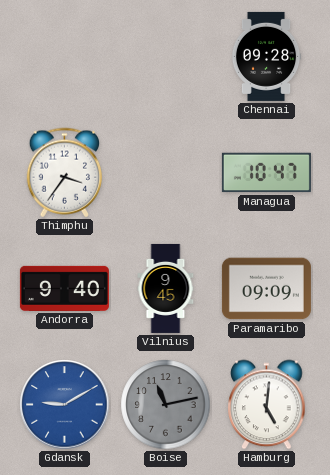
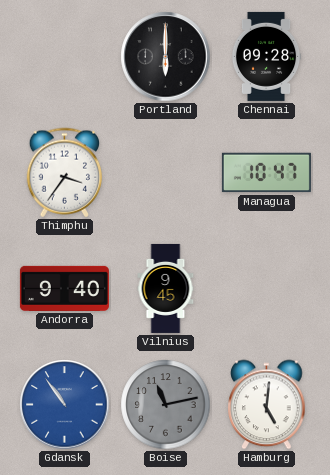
Portland: none -> 6:00 (166, 57)
Paramaribo: 09:09 -> none (266, 289)
Gdansk: 9:10 -> 10:54 (65, 405)
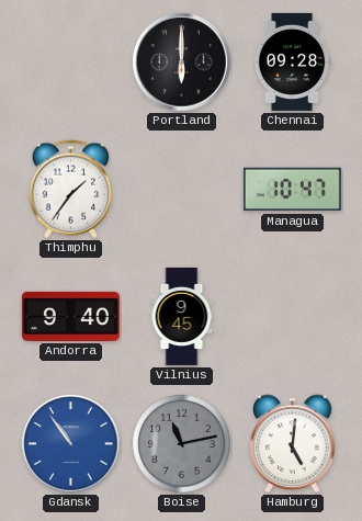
Thimphu: 3:36 -> 1:36 (70, 190)
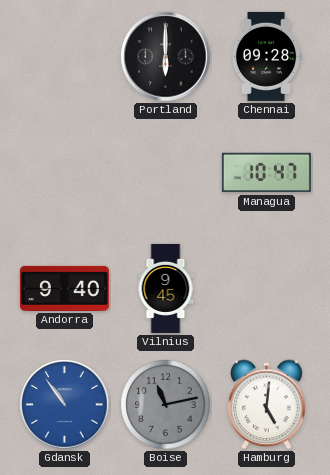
Thimphu: 1:36 -> none (70, 190)
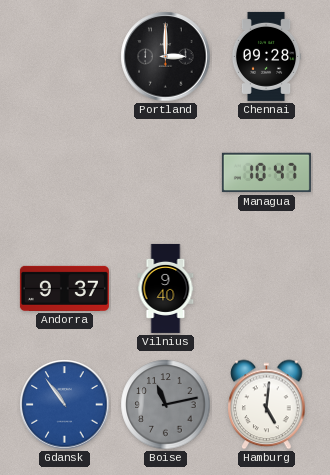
Portland: 6:00 -> 3:00 (166, 57)
Andorra: 9:40 -> 9:37 (64, 288)
Vilnius: 9:45 -> 9:40 (166, 288)
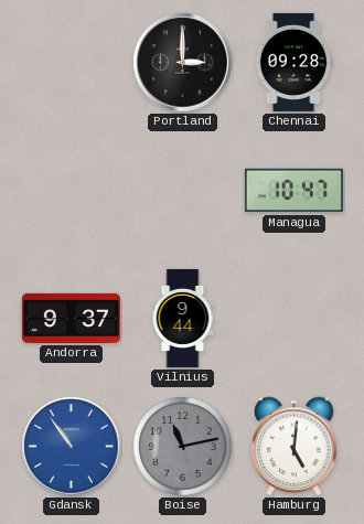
Vilnius: 9:40 -> 9:44 (183, 318)
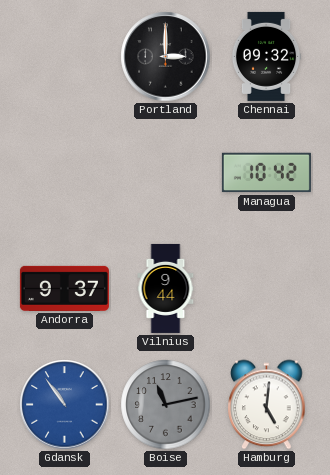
Chennai: 09:28 -> 09:32 (266, 56)
Managua: 10:47 -> 10:42 (266, 173)
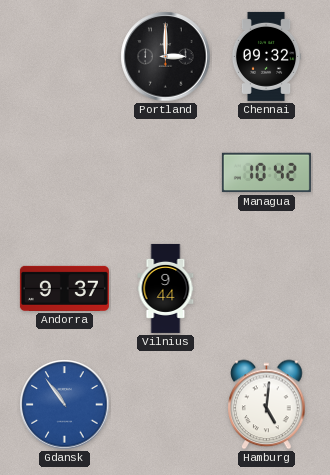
Boise: 11:13 -> none (166, 405)
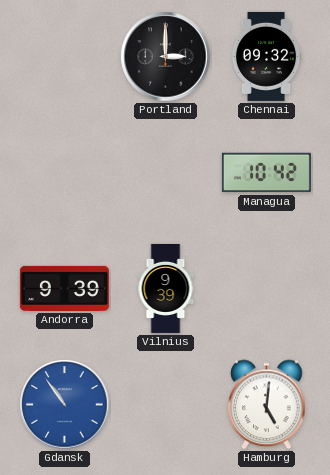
Andorra: 9:37 -> 9:39 (64, 288)
Vilnius: 9:44 -> 9:39 (166, 288)
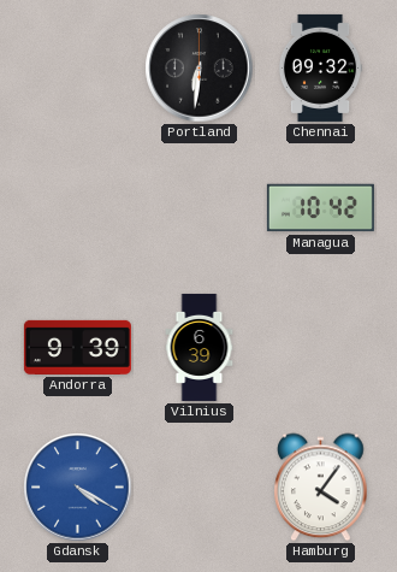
Portland: 3:00 -> 6:31 (200, 69)
Vilnius: 9:39 -> 6:39 (200, 347)
Gdansk: 10:54 -> 4:20 (78, 488)
Hamburg: 5:01 -> 4:06 (321, 488)
